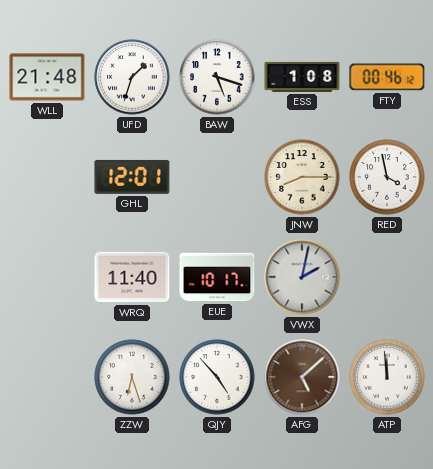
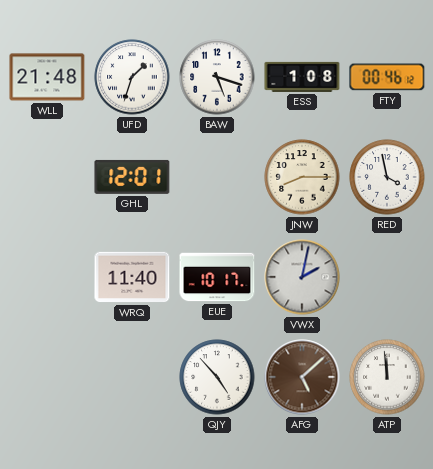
ZZW: 6:27 -> none (132, 377)
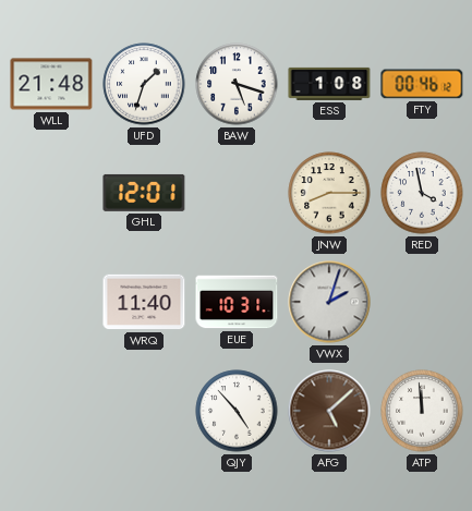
EUE: 10:17 -> 10:31 (237, 302)
VWX: 2:02 -> 2:03 (329, 302)
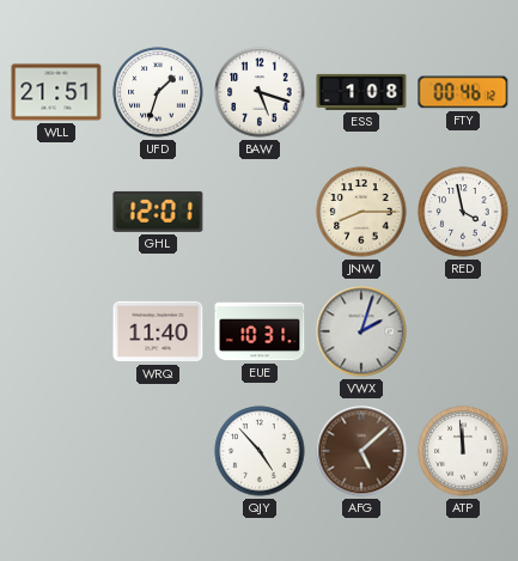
WLL: 21:48 -> 21:51 (56, 92)
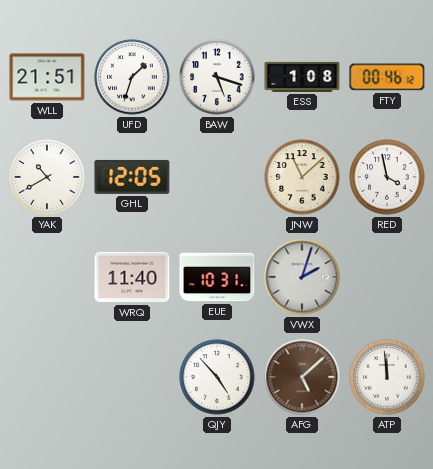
YAK: none -> 10:40 (47, 177)
GHL: 12:01 -> 12:05 (132, 177)
JNW: 8:15 -> 11:08 (302, 177)
